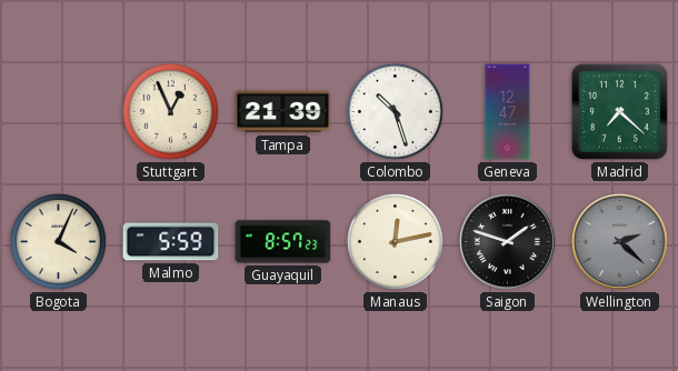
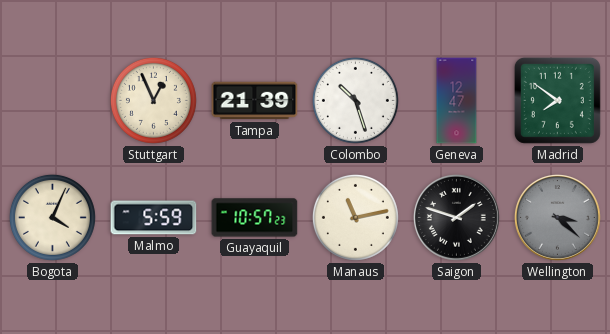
Madrid: 7:22 -> 7:51 (557, 100)
Guayaquil: 8:57 -> 10:57 (255, 218)
Manaus: 12:13 -> 11:13 (355, 217)
Wellington: 2:22 -> 3:22 (557, 217)
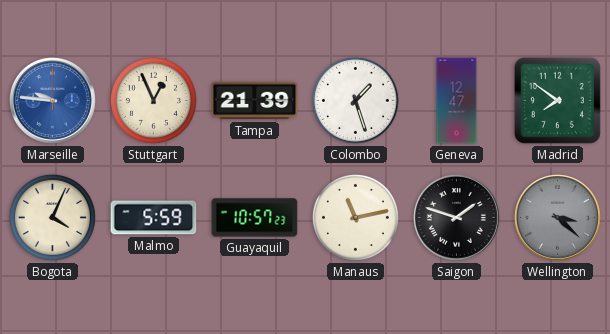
Marseille: none -> 9:46 (52, 100)
Colombo: 10:27 -> 1:27 (355, 100)
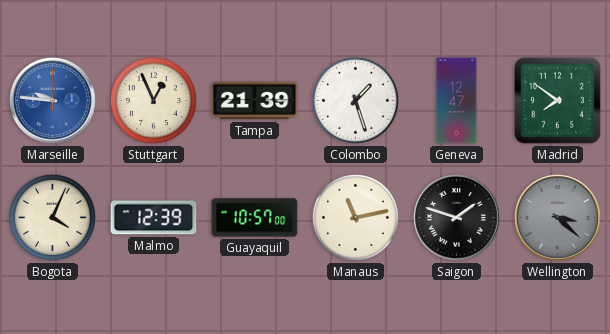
Malmo: 5:59 -> 12:39 (154, 218)
Guayaquil: 10:57:23 -> 10:57:00 (255, 218)
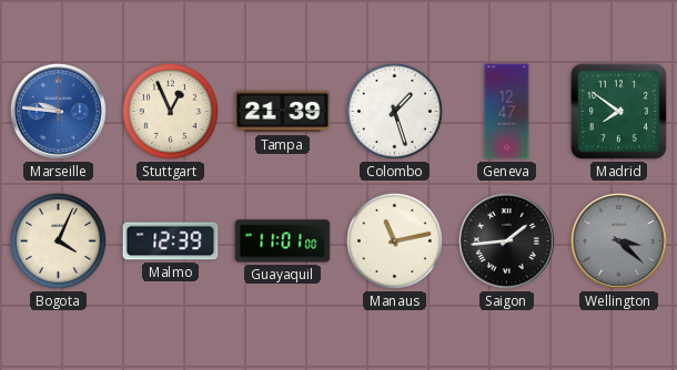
Guayaquil: 10:57 -> 11:01 (283, 241)
Saigon: 1:48 -> 1:44 (506, 240)
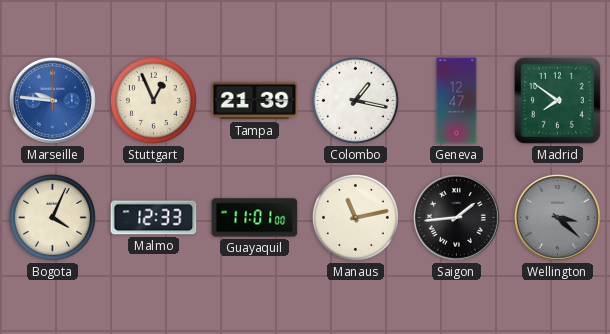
Colombo: 1:27 -> 1:17 (355, 100)
Malmo: 12:39 -> 12:33 (154, 218)
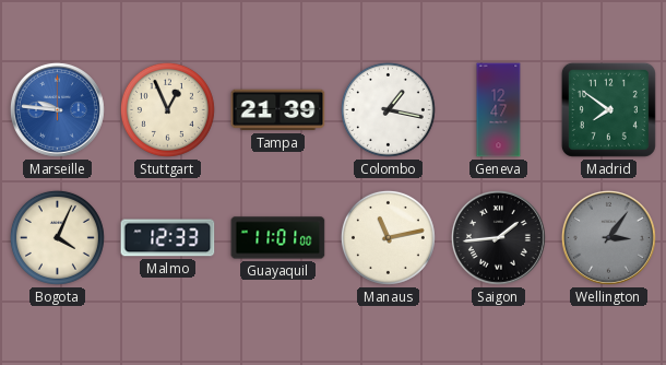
Wellington: 3:22 -> 3:06 (608, 237)
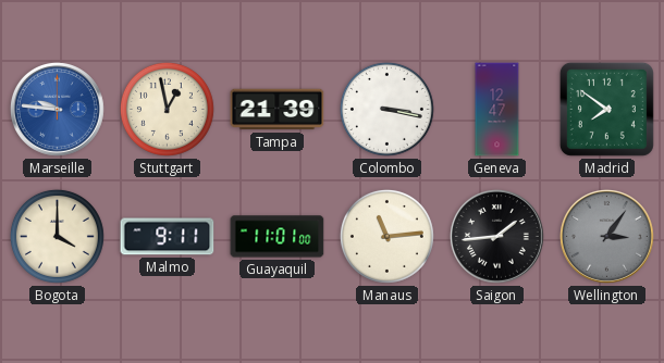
Stuttgart: 12:56 -> 12:58 (167, 109)
Colombo: 1:17 -> 3:17 (386, 109)
Bogota: 4:04 -> 4:00 (57, 236)
Malmo: 12:33 -> 9:11 (168, 237)
Manaus: 11:13 -> 11:14 (386, 236)
